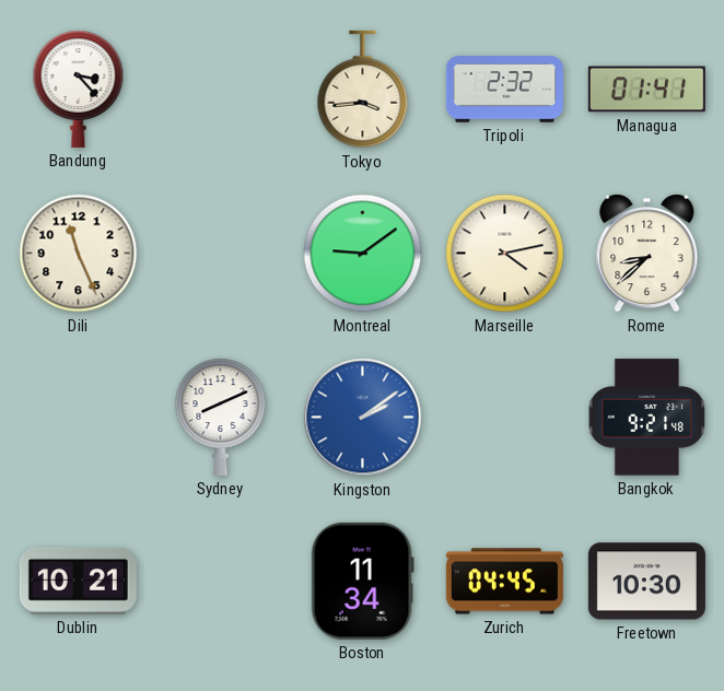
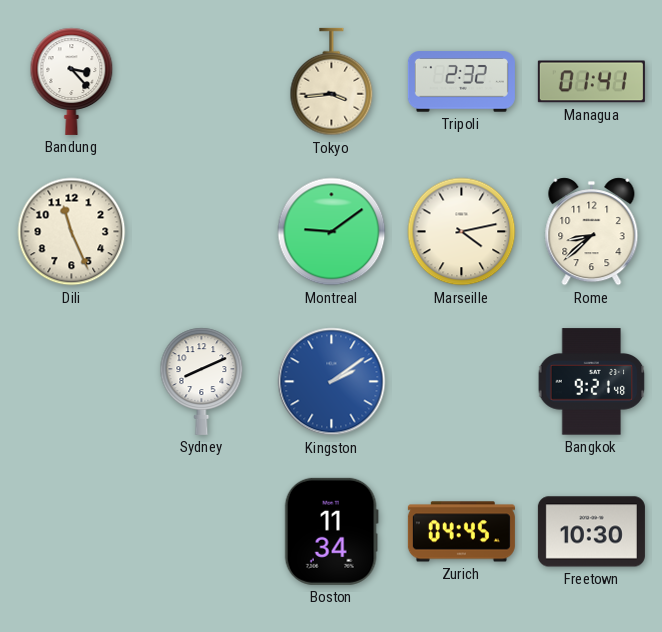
Dublin: 10:21 -> none (78, 581)
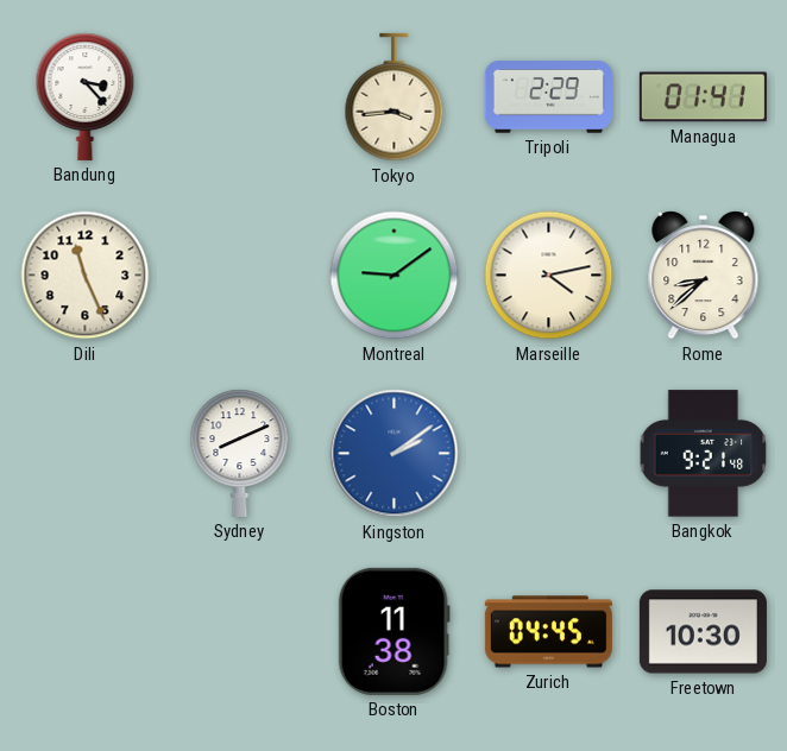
Tripoli: 2:32 -> 2:29 (548, 97)
Boston: 11:34 -> 11:38 (393, 631)
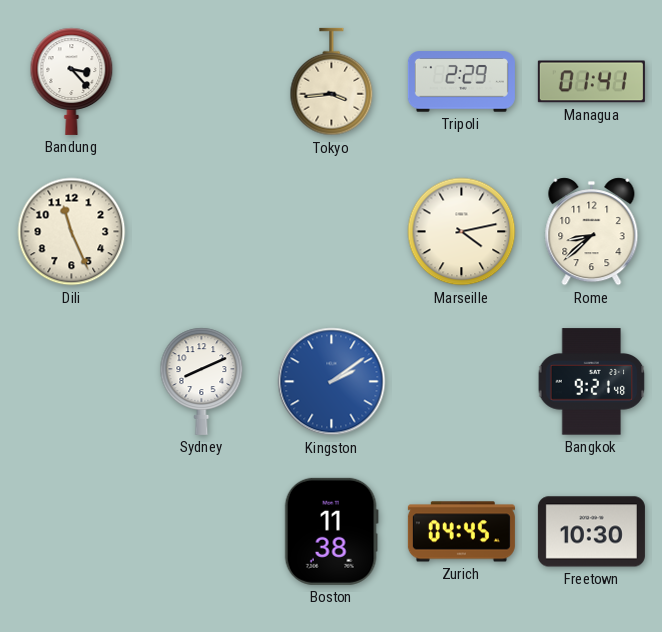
Montreal: 9:09 -> none (395, 276)
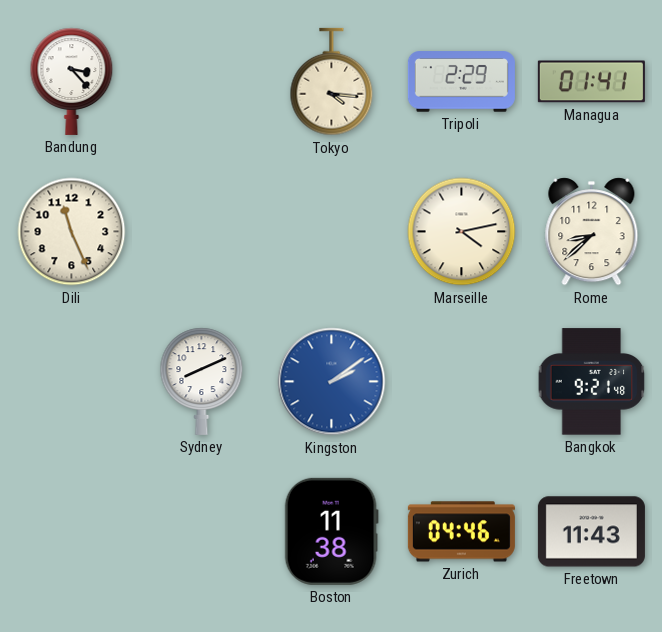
Tokyo: 3:44 -> 4:16 (332, 82)
Zurich: 04:45 -> 04:46 (461, 532)
Freetown: 10:30 -> 11:43 (591, 532)
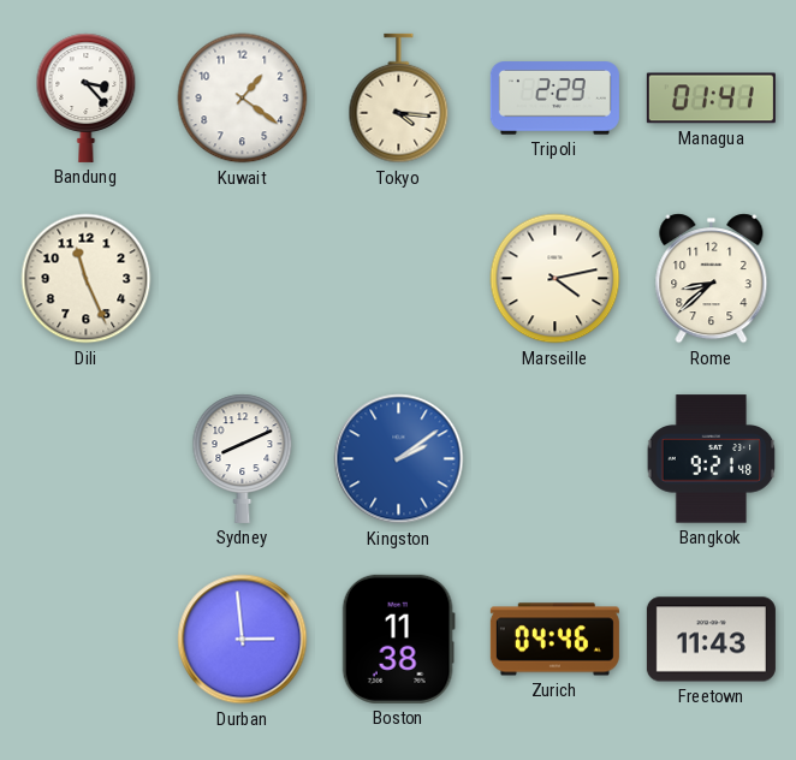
Kuwait: none -> 1:21 (243, 99)
Durban: none -> 2:59 (243, 640)
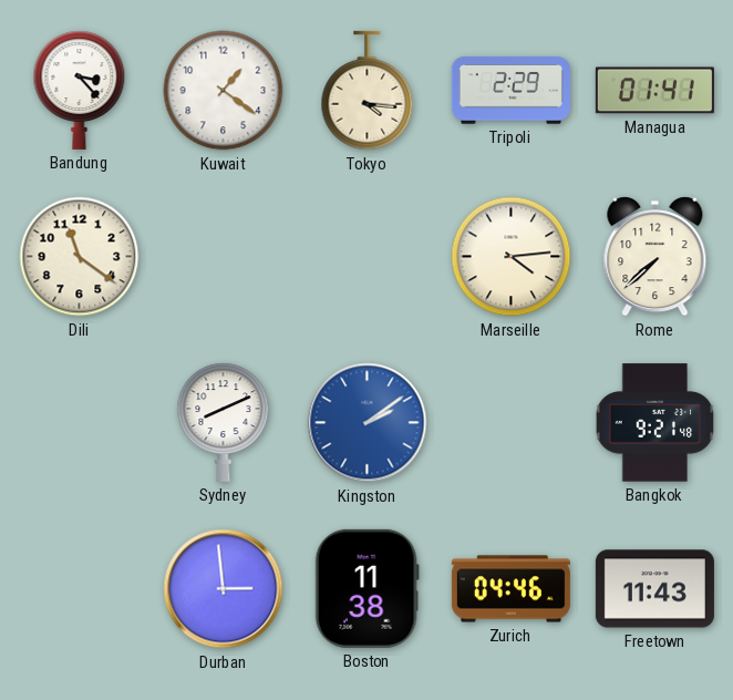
Dili: 11:26 -> 11:21 (80, 257)
Marseille: 4:13 -> 4:14 (512, 257)
Rome: 8:38 -> 7:38 (655, 257)
